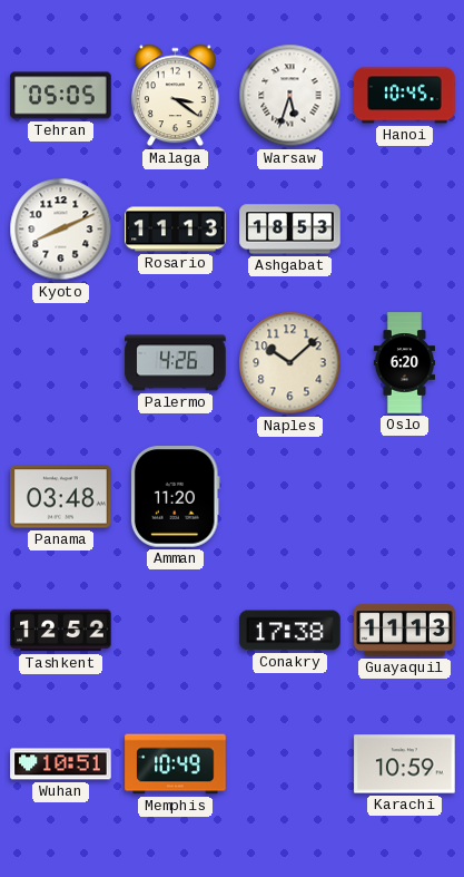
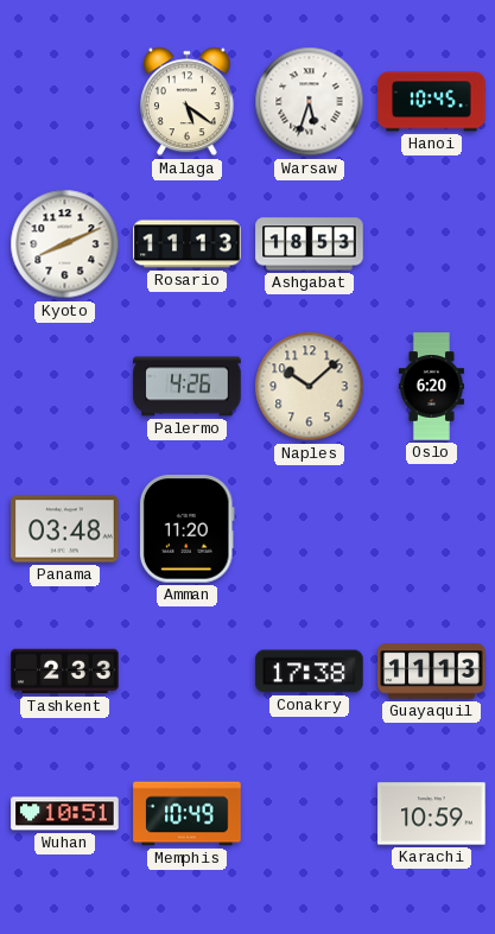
Tehran: 05:05 -> none (61, 96)
Malaga: 3:21 -> 5:21 (186, 102)
Tashkent: 12:52 -> 2:33 (65, 672)
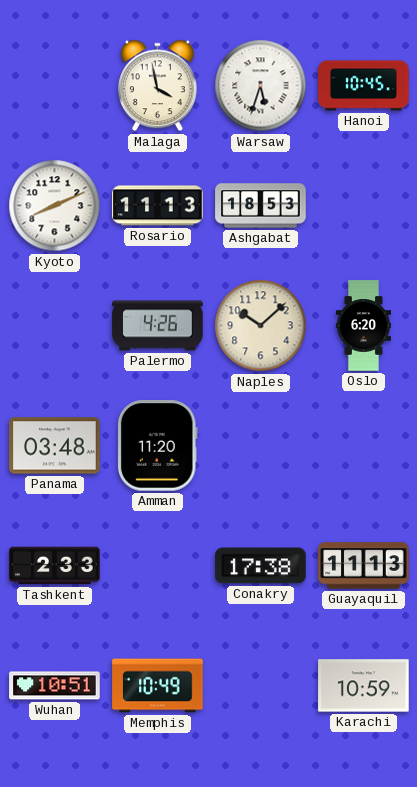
Malaga: 5:21 -> 3:58 (157, 86)
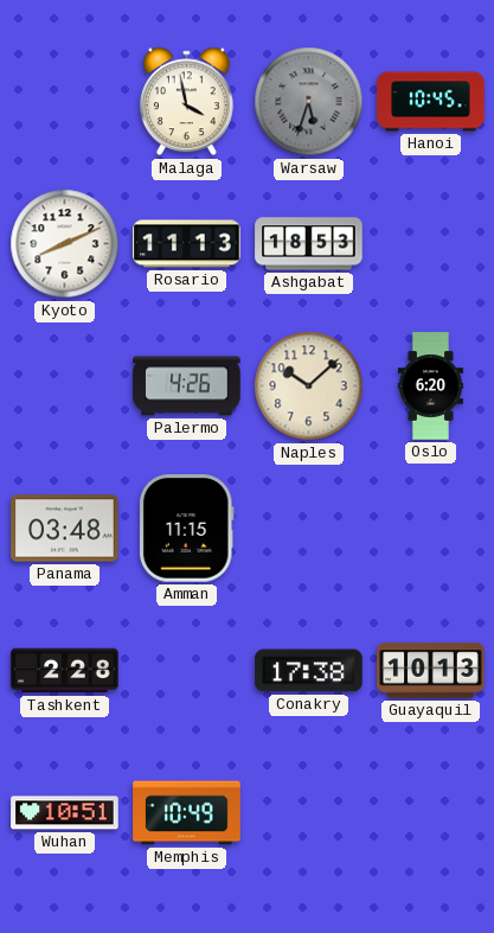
Warsaw dial: white -> grey (309, 102)
Amman: 11:20 -> 11:15 (186, 529)
Tashkent: 2:33 -> 2:28 (65, 671)
Guayaquil: 11:13 -> 10:13 (431, 671)
Karachi: 10:59 -> none (364, 686)
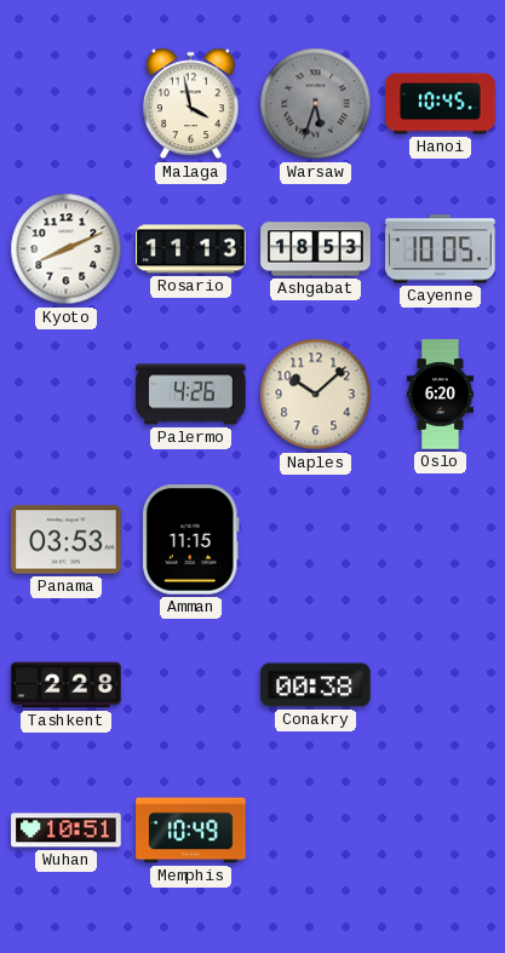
Cayenne: none -> 10:05 (441, 249)
Panama: 03:48 -> 03:53 (67, 540)
Conakry: 17:38 -> 00:38 (316, 685)
Guayaquil: 10:13 -> none (431, 671)
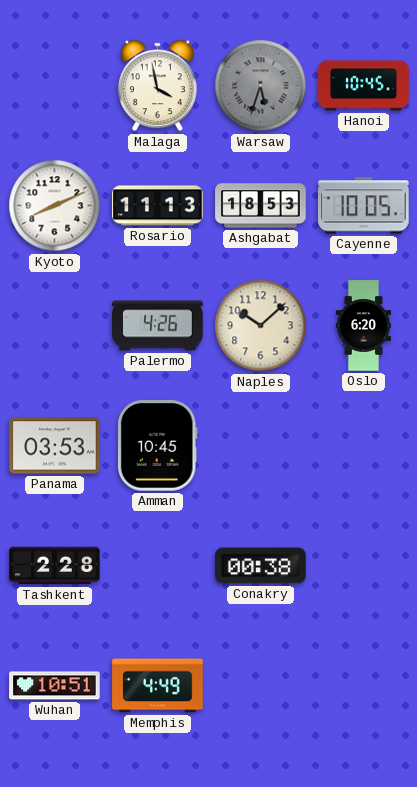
Amman: 11:15 -> 10:45 (157, 446)
Memphis: 10:49 -> 4:49 (158, 686)
